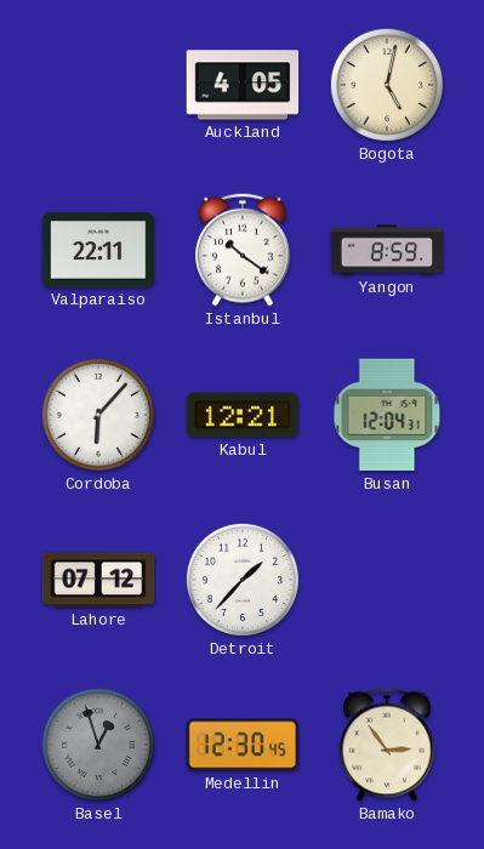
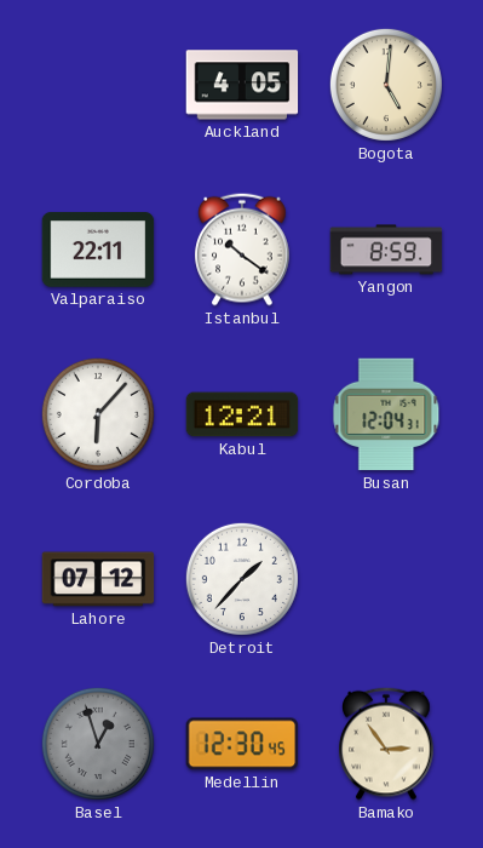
Bogota: 5:02 -> 5:01 (386, 85)
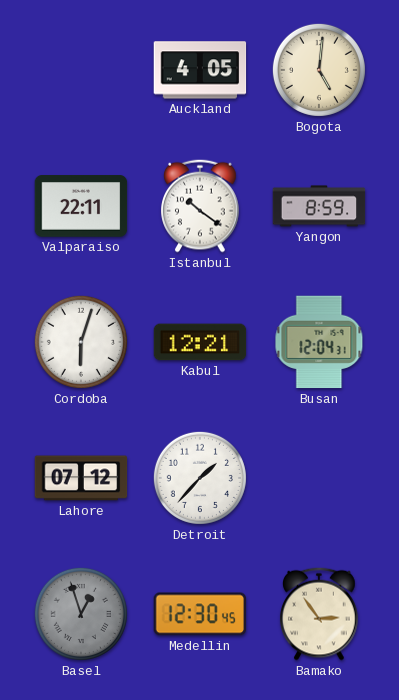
Cordoba: 6:07 -> 6:03 (81, 342)
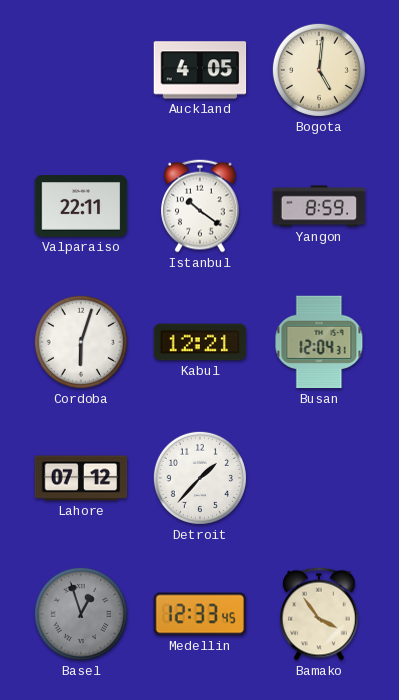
Medellin: 12:30 -> 12:33 (200, 614)
Bamako: 2:54 -> 3:54 (319, 614)
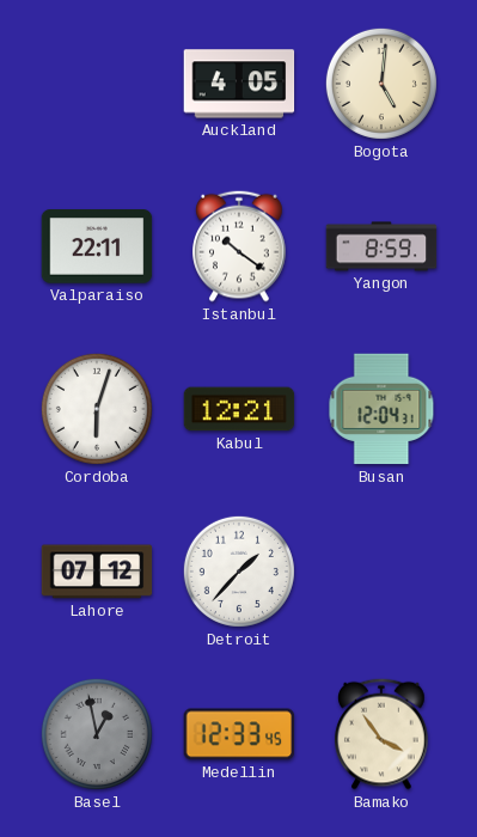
Basel: 12:57 -> 12:58 (97, 734)
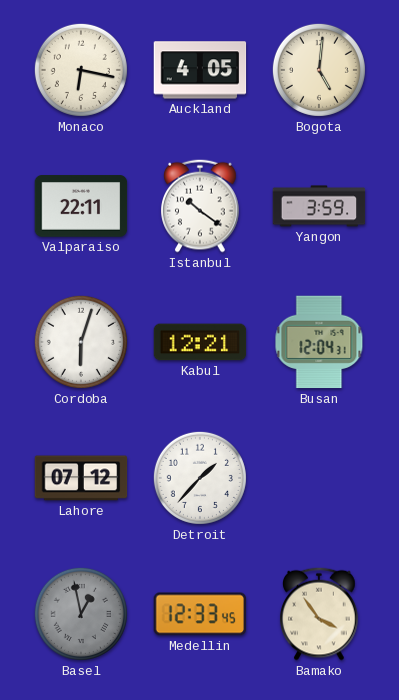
Monaco: none -> 6:17 (81, 70)
Yangon: 8:59 -> 3:59 (319, 206)
